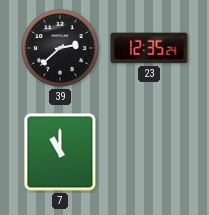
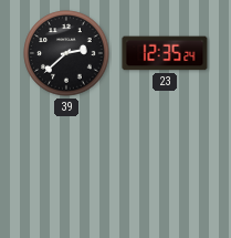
7: 11:00 -> none (60, 152)
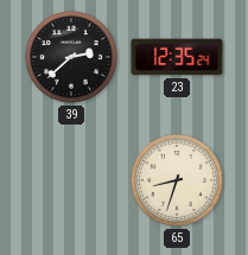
65: none -> 8:33 (177, 180)
